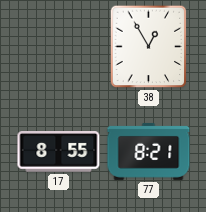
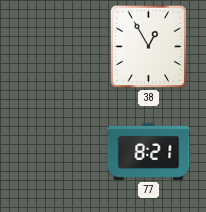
17: 8:55 -> none (59, 152)
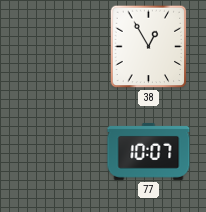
77: 8:21 -> 10:07 (149, 151)
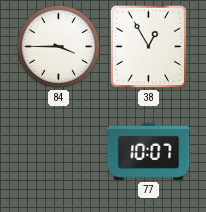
84: none -> 3:45 (58, 46)
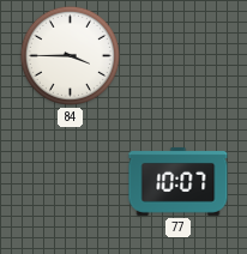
38: 12:55 -> none (149, 47)
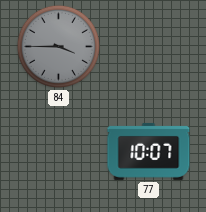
84 dial: white -> grey (58, 46)
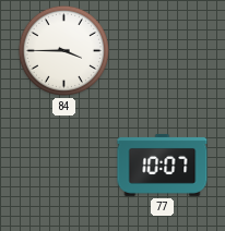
84 dial: grey -> white (63, 50)
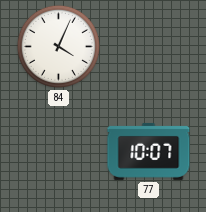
84: 3:45 -> 4:04 (58, 46)
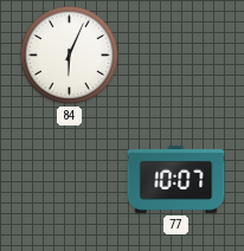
84: 4:04 -> 6:04 (69, 54)
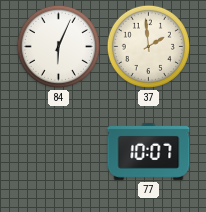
37: none -> 1:59 (148, 46)
